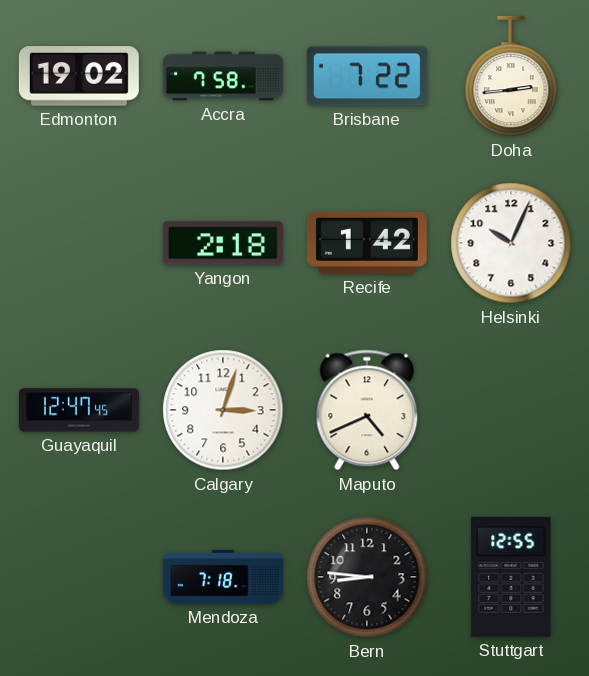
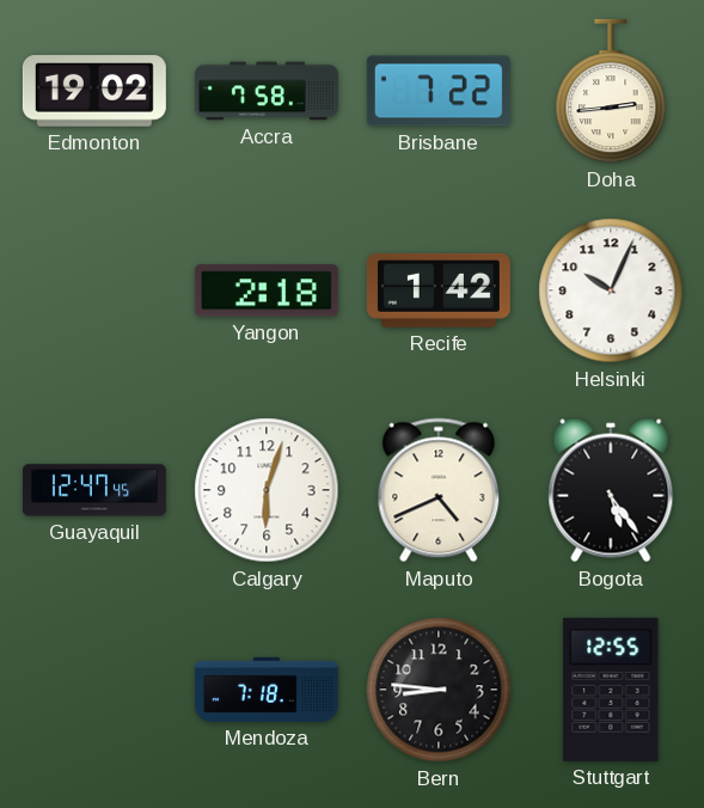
Calgary: 3:03 -> 6:03 (267, 490)
Bogota: none -> 5:24 (611, 490)
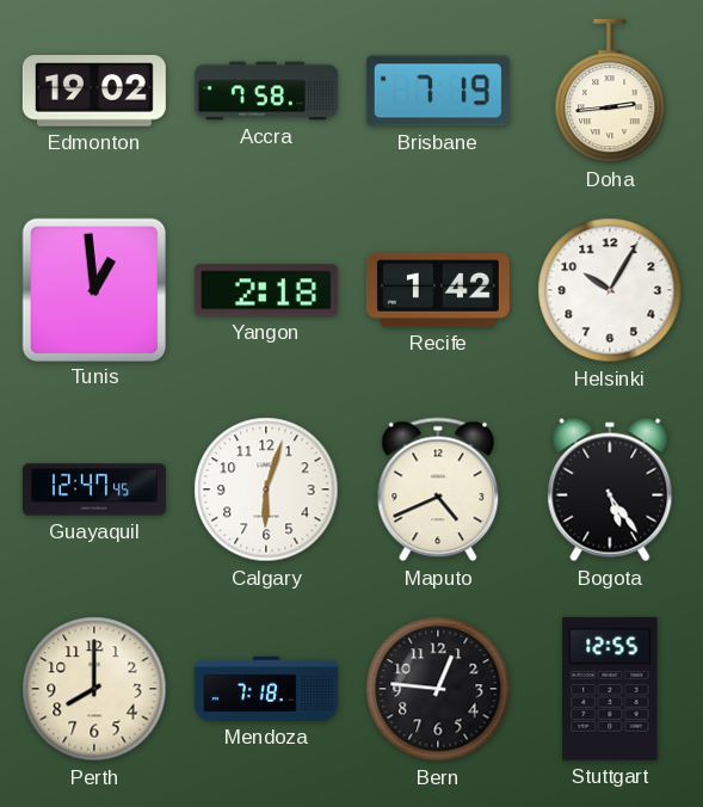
Brisbane: 7:22 -> 7:19 (438, 91)
Tunis: none -> 12:59 (93, 289)
Helsinki: 10:04 -> 10:05 (610, 290)
Perth: none -> 8:00 (94, 689)
Bern: 8:46 -> 12:46 (438, 689)
